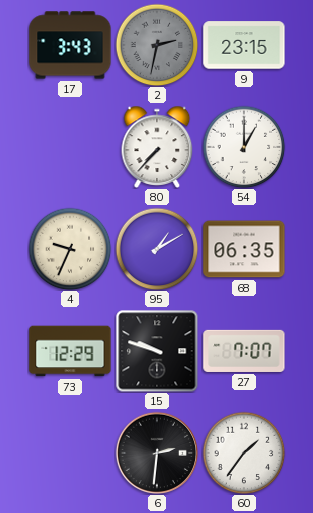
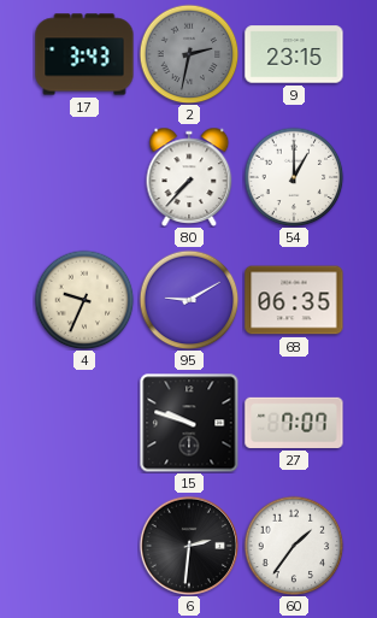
95: 1:10 -> 9:10 (189, 300)
73: 12:29 -> none (70, 351)
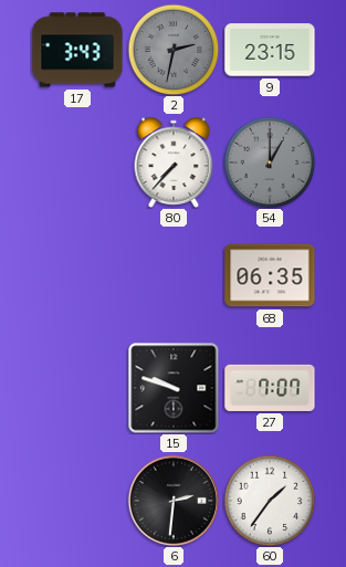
54 dial: white -> grey (270, 162)
4: 9:34 -> none (84, 300)
95: 9:10 -> none (189, 300)
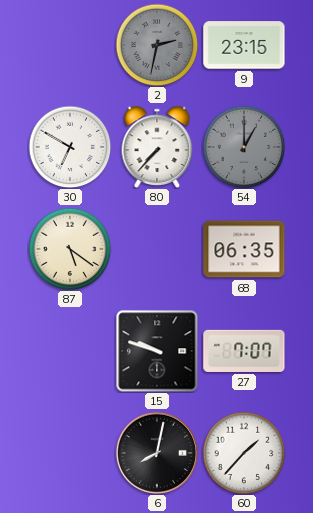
17: 3:43 -> none (77, 50)
30: none -> 6:50 (70, 147)
87: none -> 5:21 (70, 249)
6: 2:31 -> 8:02 (157, 453)
60: 1:36 -> 1:37 (244, 453)
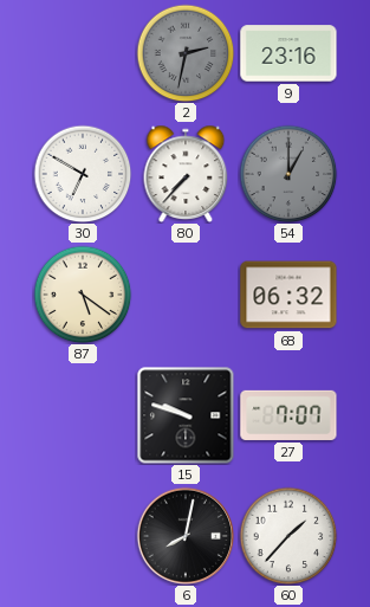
9: 23:15 -> 23:16 (288, 53)
68: 06:35 -> 06:32 (288, 295)
